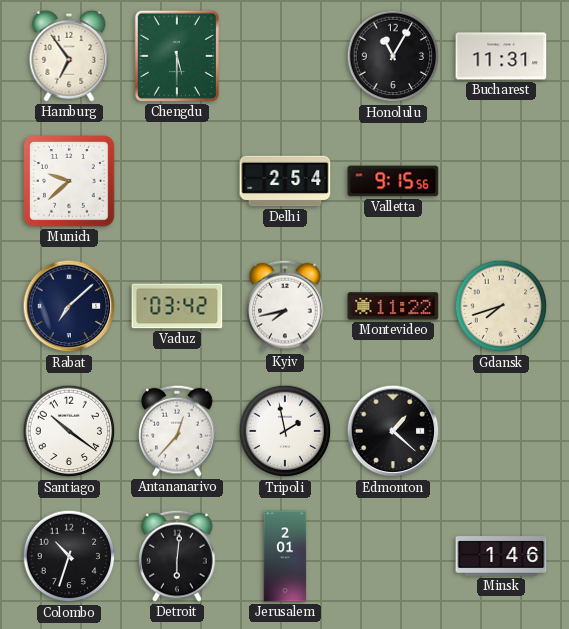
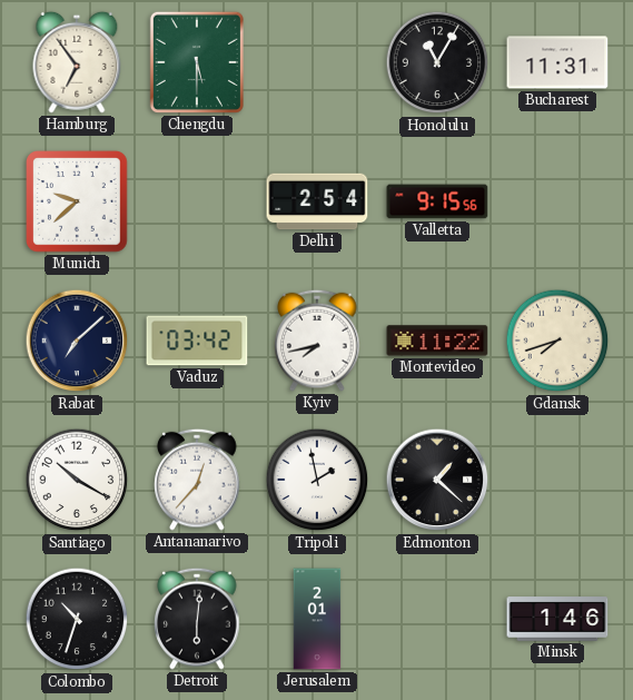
Santiago: 10:21 -> 10:20 (77, 480)
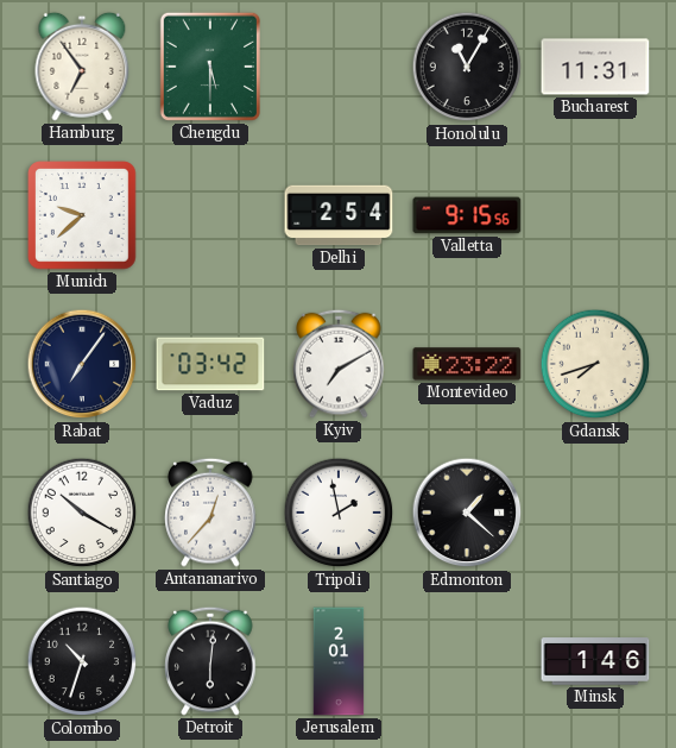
Rabat: 7:08 -> 7:06 (82, 364)
Kyiv: 7:43 -> 7:10 (339, 364)
Montevideo: 11:22 -> 23:22 (467, 364)
